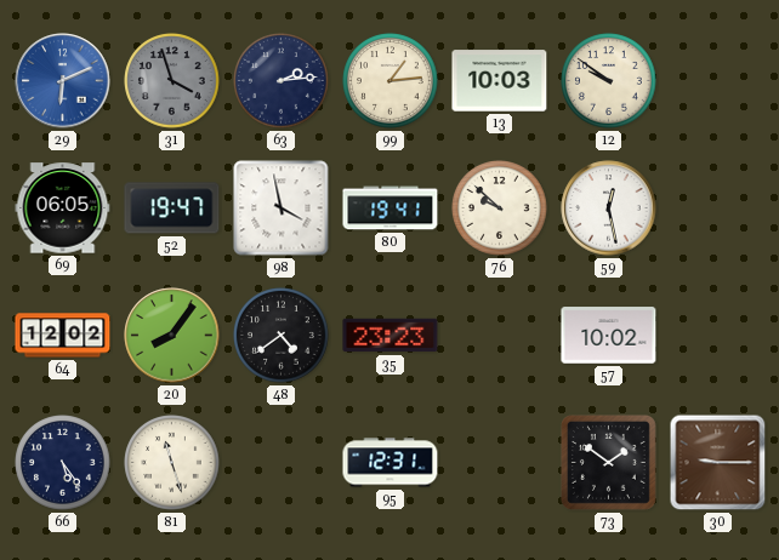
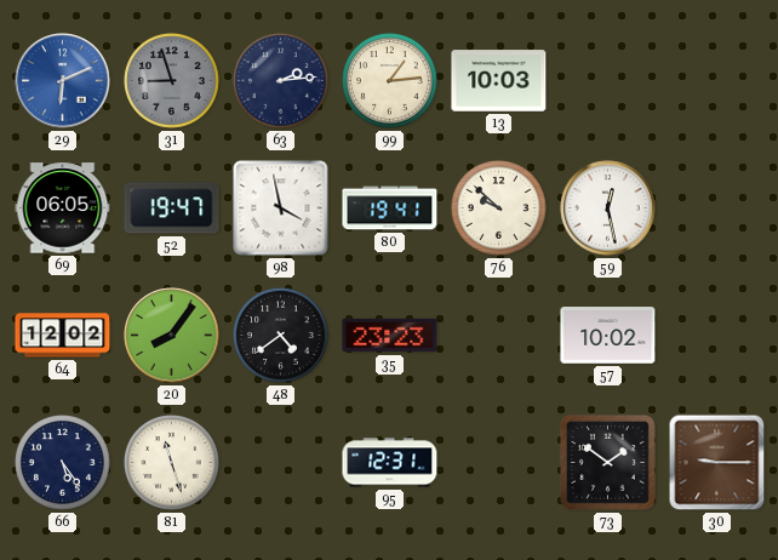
31: 3:57 -> 8:57 (172, 81)
12: 9:51 -> none (609, 81)
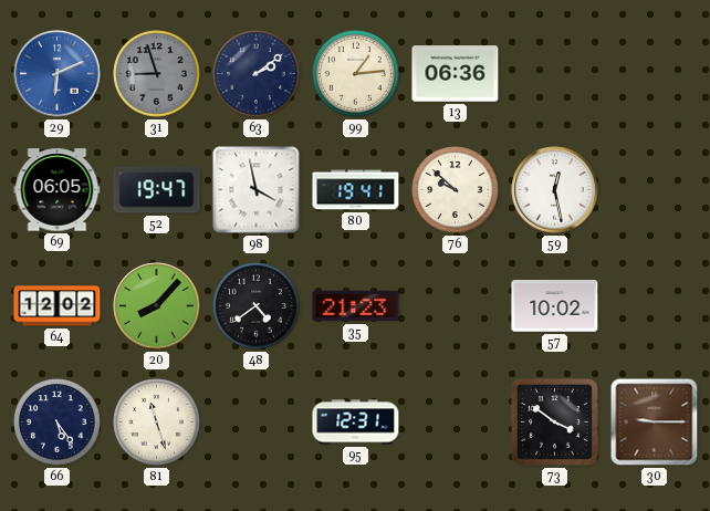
63: 2:14 -> 2:09 (257, 74)
13: 10:03 -> 06:36 (456, 74)
20: 8:06 -> 8:07 (157, 306)
35: 23:23 -> 21:23 (356, 306)
73: 1:51 -> 3:51 (554, 421)
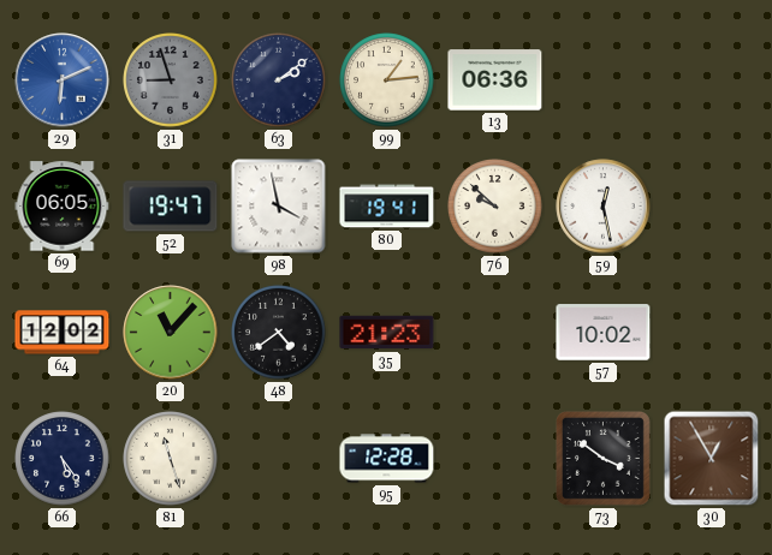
20: 8:07 -> 11:07 (171, 333)
95: 12:31 -> 12:28 (387, 459)
30: 9:15 -> 12:55 (712, 459)
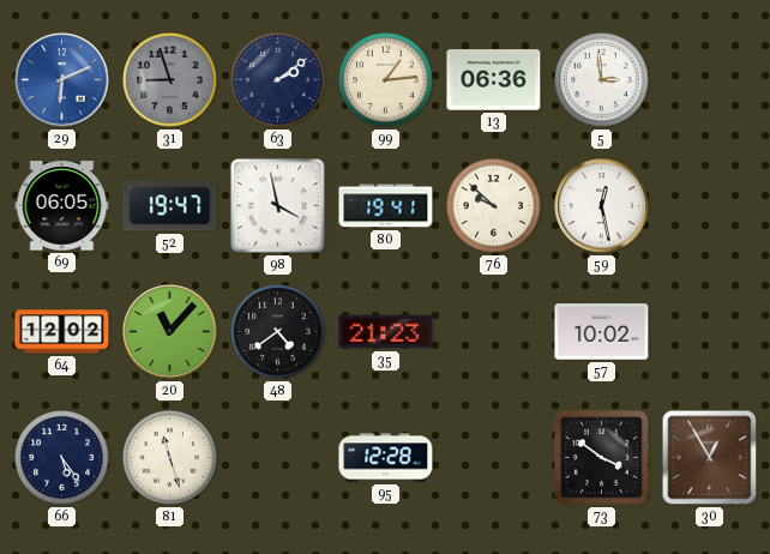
5: none -> 2:59 (602, 80)
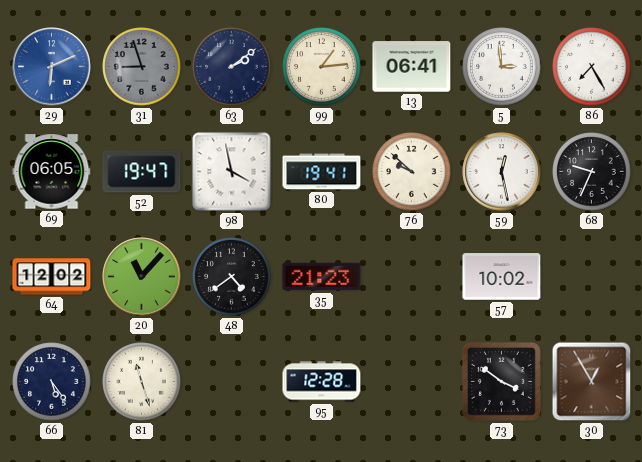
13: 06:36 -> 06:41 (412, 67)
86: none -> 7:25 (592, 67)
68: none -> 9:34 (592, 172)
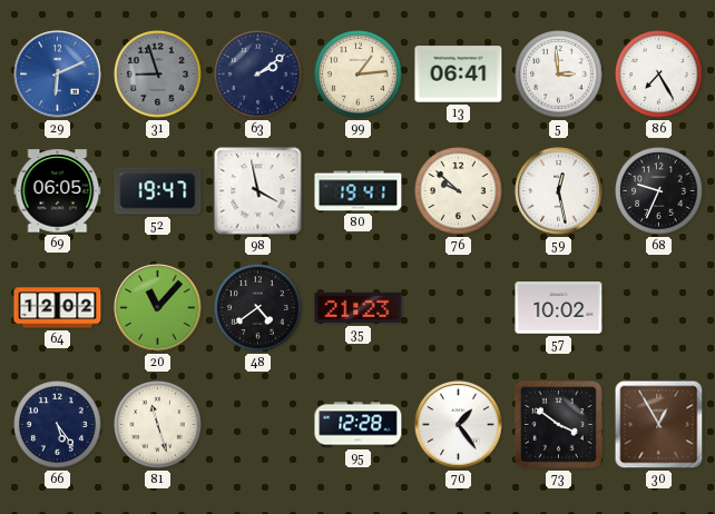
70: none -> 1:24 (459, 425)
